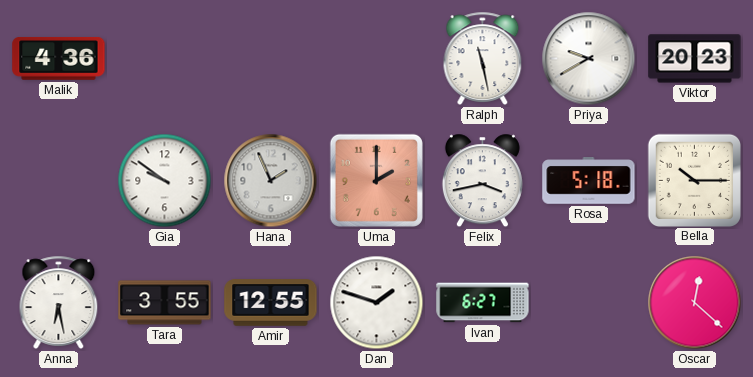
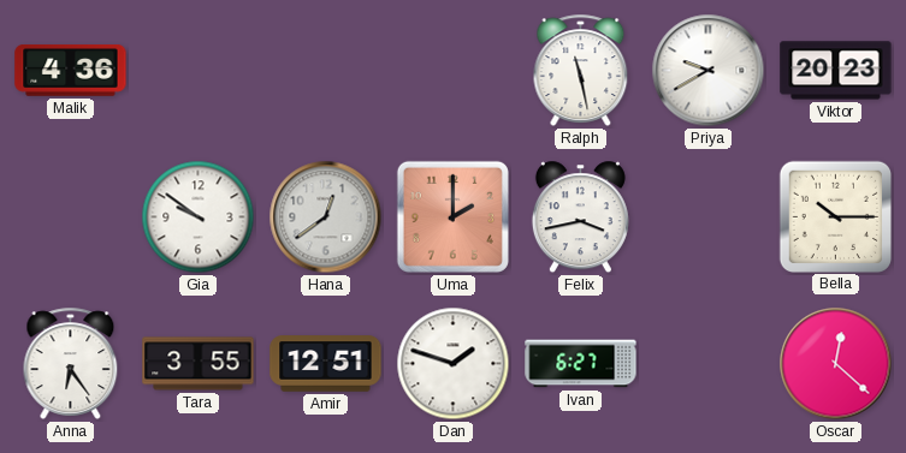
Hana: 1:56 -> 12:39 (326, 217)
Rosa: 5:18 -> none (589, 181)
Anna: 6:28 -> 6:24 (71, 363)
Amir: 12:55 -> 12:51 (326, 364)
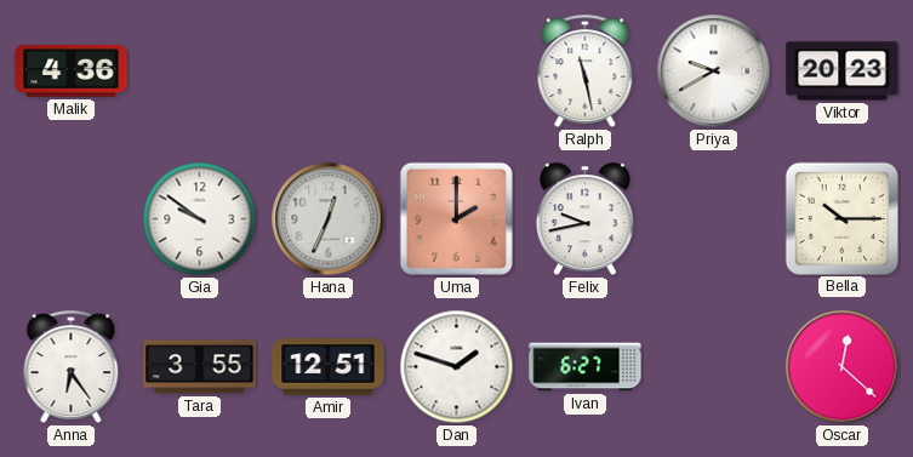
Hana: 12:39 -> 12:34 (329, 219)
Felix: 3:43 -> 9:43 (584, 219)
